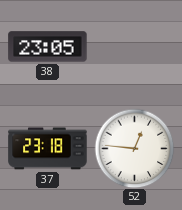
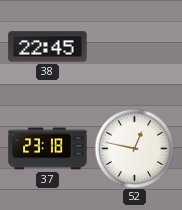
38: 23:05 -> 22:45 (48, 47)
52: 12:46 -> 12:47 (134, 148)
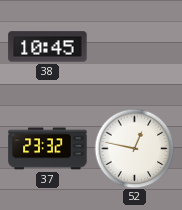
38: 22:45 -> 10:45 (48, 47)
37: 23:18 -> 23:32 (48, 149)
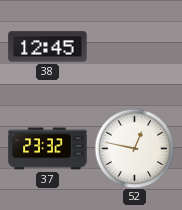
38: 10:45 -> 12:45 (48, 47)
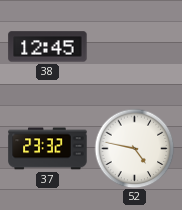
52: 12:47 -> 4:47 (134, 148)
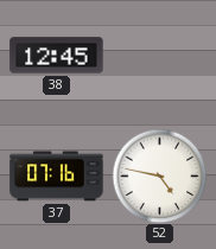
37: 23:32 -> 07:16 (57, 177)
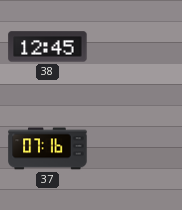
52: 4:47 -> none (159, 175)
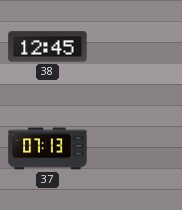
37: 07:16 -> 07:13 (48, 149)
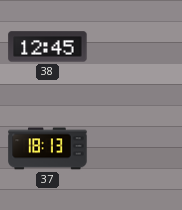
37: 07:13 -> 18:13 (48, 149)
